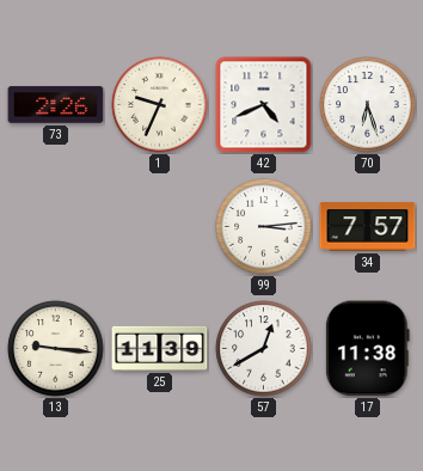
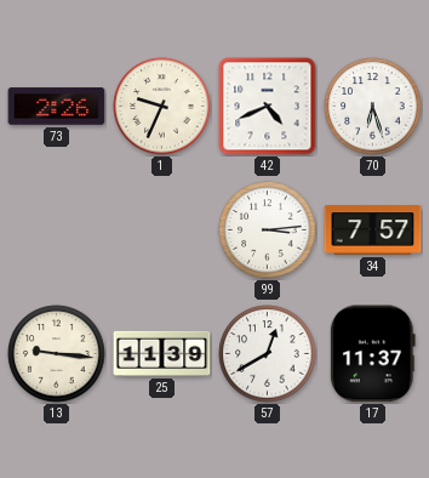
17: 11:38 -> 11:37 (372, 354)
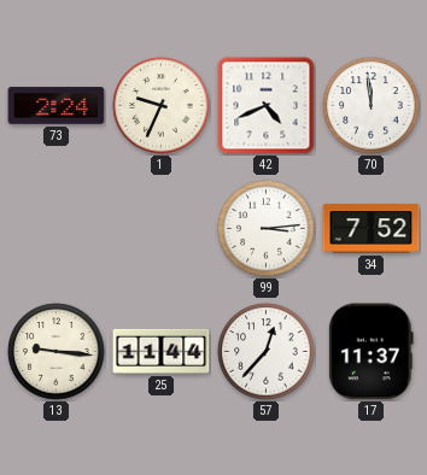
73: 2:26 -> 2:24 (57, 106)
70: 6:27 -> 11:59 (372, 106)
34: 7:57 -> 7:52 (372, 229)
25: 11:39 -> 11:44 (162, 351)
57: 12:40 -> 12:37 (267, 352)
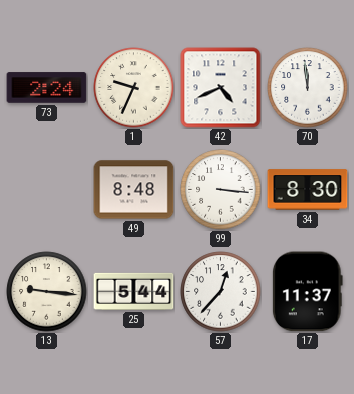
49: none -> 8:48 (134, 190)
99: 3:14 -> 3:16 (221, 190)
34: 7:52 -> 8:30 (308, 190)
25: 11:44 -> 5:44 (134, 291)
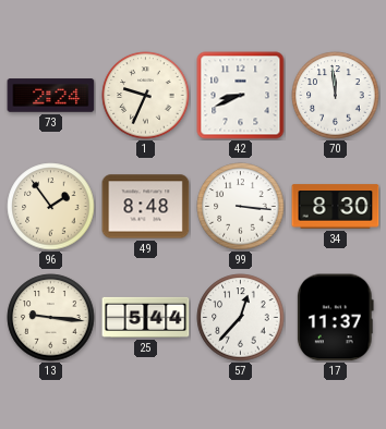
42: 4:41 -> 8:41 (241, 96)
96: none -> 1:54 (51, 207)
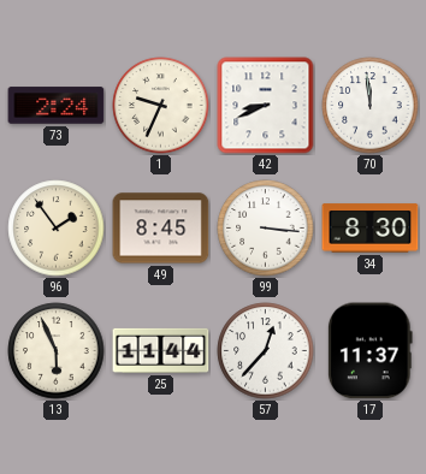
49: 8:48 -> 8:45 (161, 229)
13: 9:16 -> 5:56 (57, 351)
25: 5:44 -> 11:44 (161, 350)
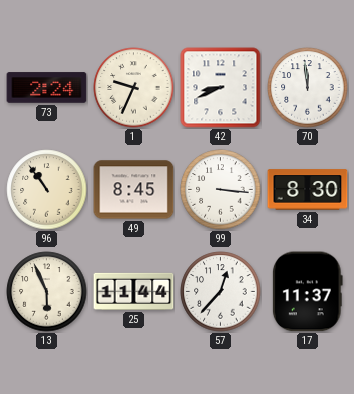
96: 1:54 -> 10:54 (47, 190)
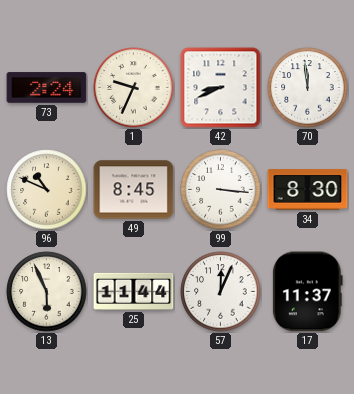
96: 10:54 -> 10:49 (47, 190)
57: 12:37 -> 12:04 (221, 292)
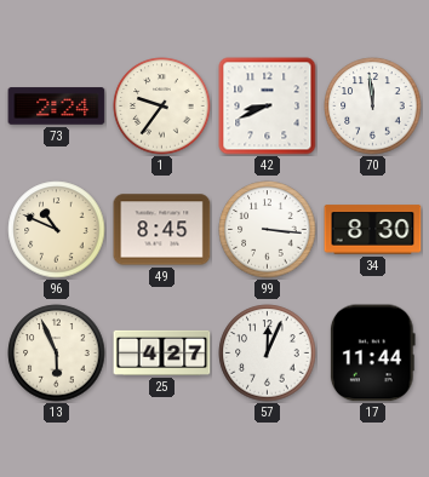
1: 9:34 -> 9:36 (162, 107)
25: 11:44 -> 4:27 (162, 352)
17: 11:37 -> 11:44 (372, 354)
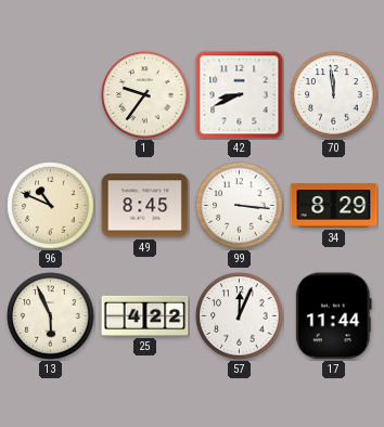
73: 2:24 -> none (57, 107)
34: 8:30 -> 8:29 (334, 206)
25: 4:27 -> 4:22 (145, 315)
